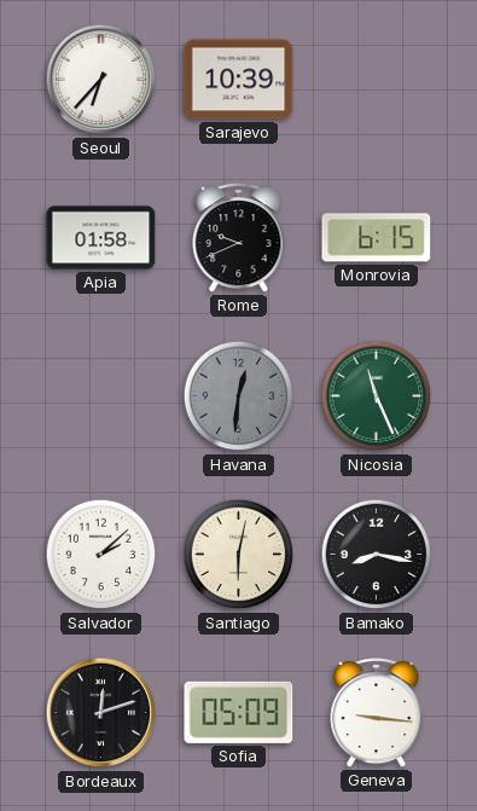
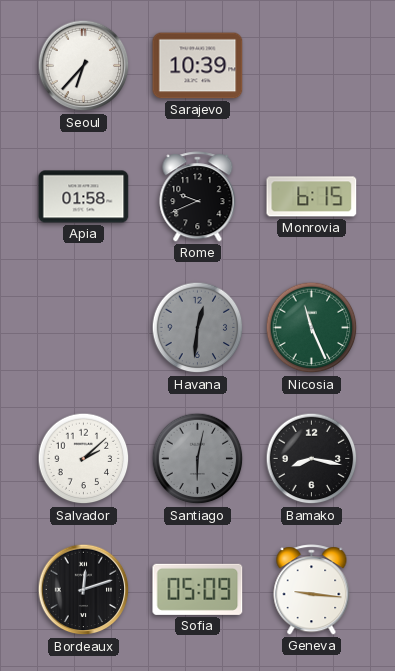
Santiago dial: cream -> grey (198, 459)
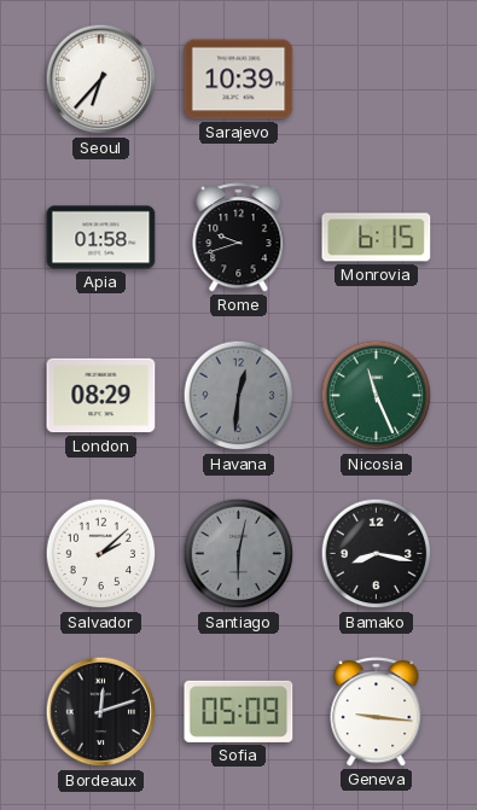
Rome: 9:41 -> 9:42 (239, 238)
London: none -> 08:29 (101, 396)
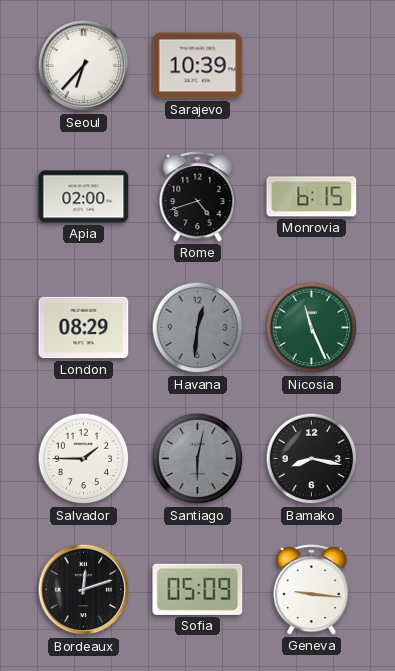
Apia: 01:58 -> 02:00 (84, 197)
Rome: 9:42 -> 4:42 (198, 197)
Salvador: 2:08 -> 1:45 (84, 459)
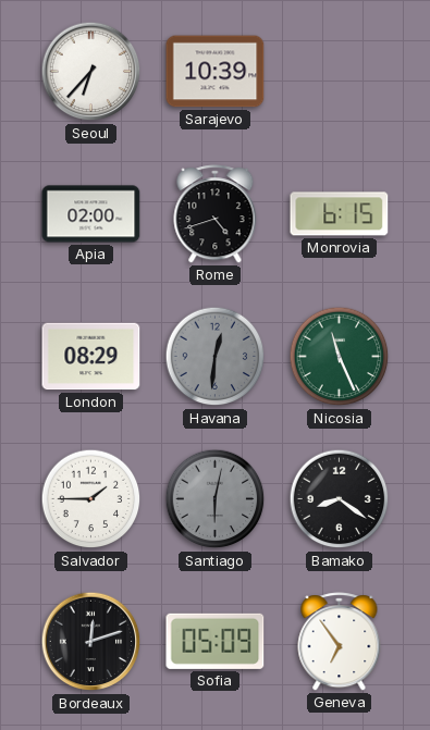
Bamako: 8:17 -> 8:21 (340, 499)
Geneva: 9:16 -> 6:54 (340, 642)
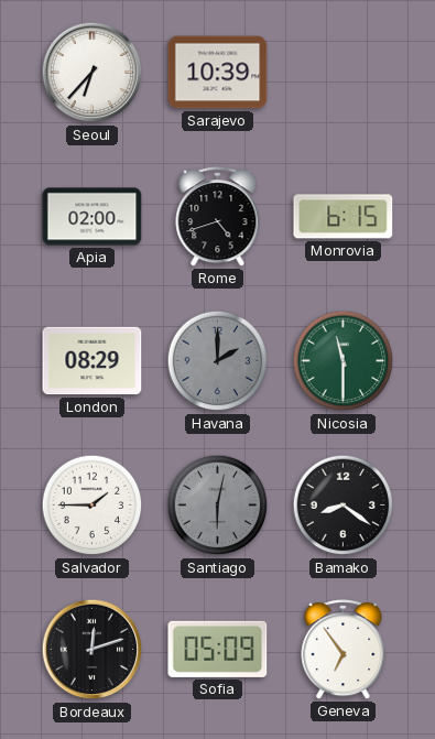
Havana: 12:31 -> 2:00 (218, 361)
Nicosia: 11:26 -> 11:30 (344, 361)
